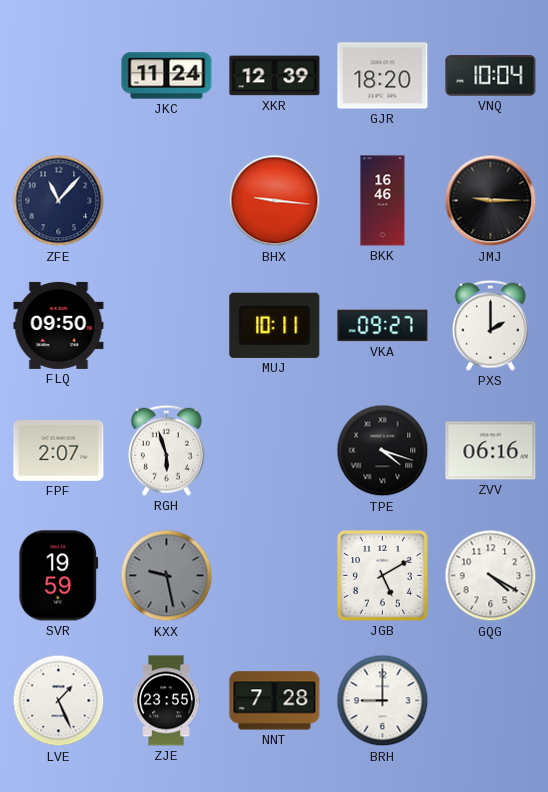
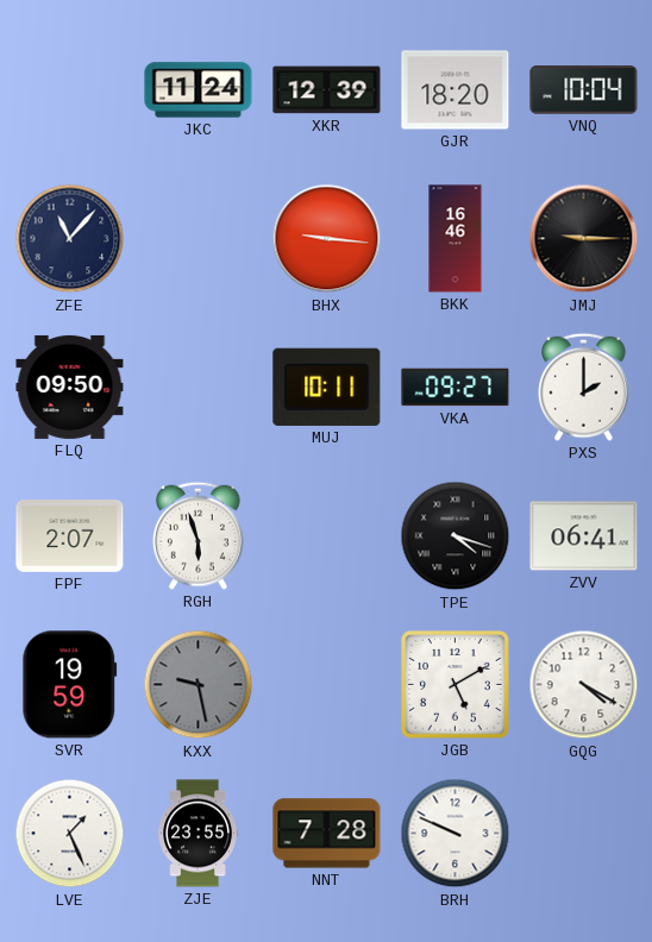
ZVV: 06:16 -> 06:41 (584, 536)
BRH: 9:00 -> 9:49 (456, 834)
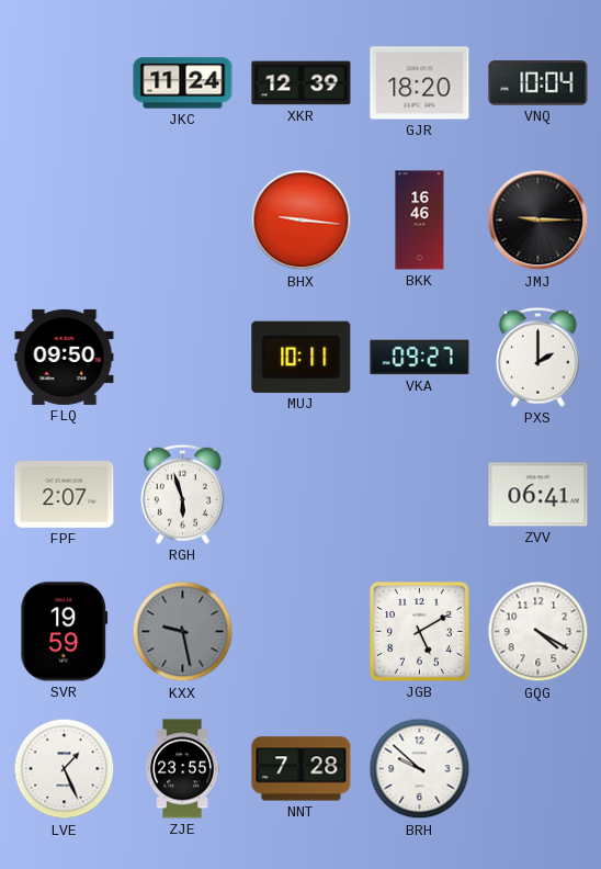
ZFE: 11:07 -> none (70, 239)
TPE: 4:18 -> none (456, 536)
BRH: 9:49 -> 9:52 (420, 769)
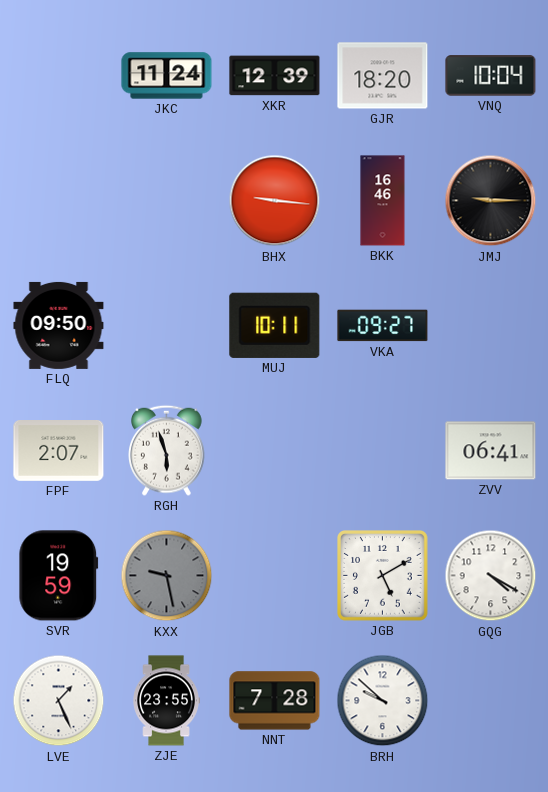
PXS: 2:00 -> none (538, 357)
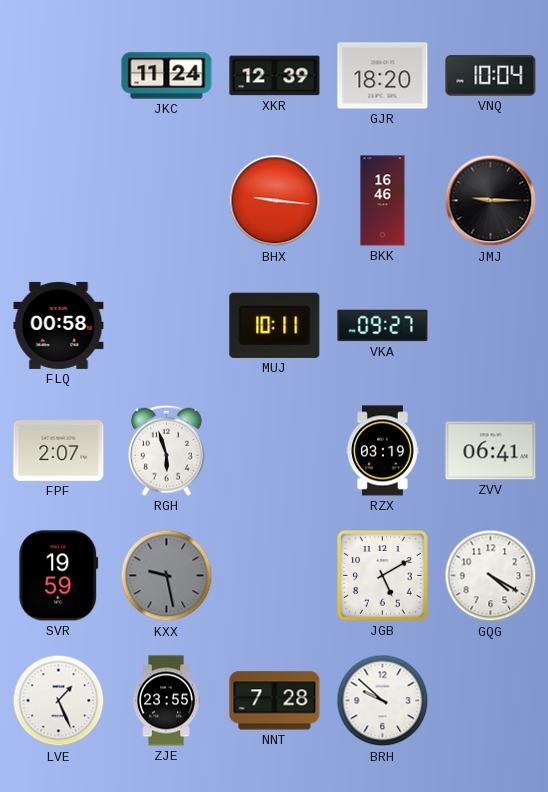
FLQ: 09:50 -> 00:58 (59, 325)
RZX: none -> 03:19 (383, 451)
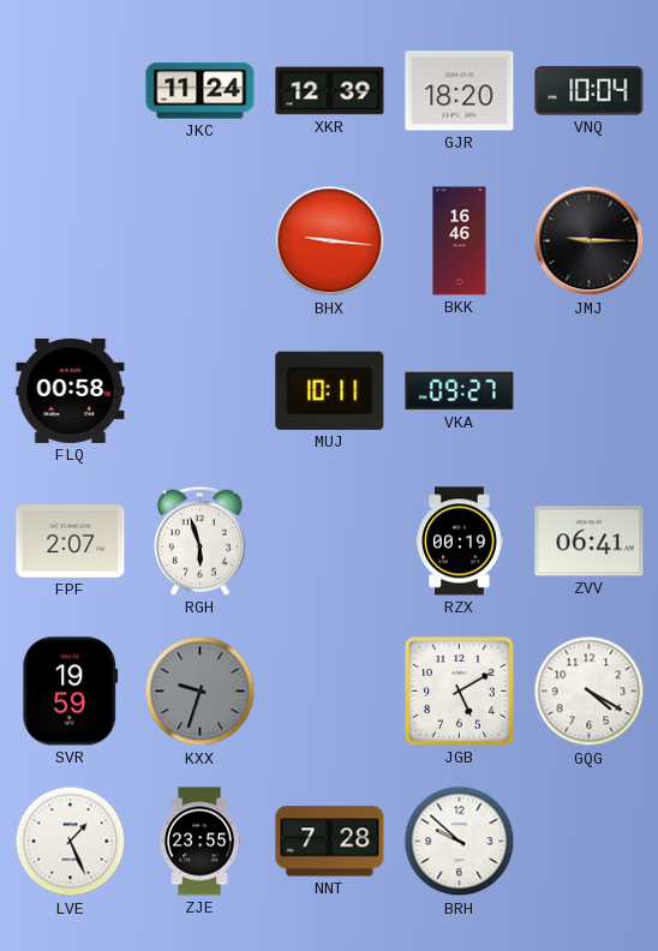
RZX: 03:19 -> 00:19 (460, 542)
KXX: 9:28 -> 9:33 (201, 692)
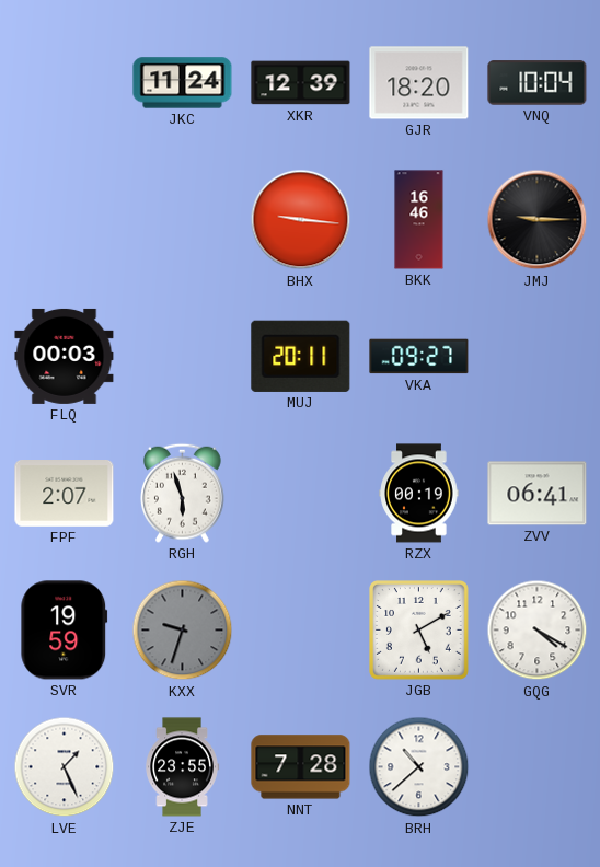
FLQ: 00:58 -> 00:03 (65, 356)
MUJ: 10:11 -> 20:11 (301, 356)
BRH: 9:52 -> 10:38 (419, 767)
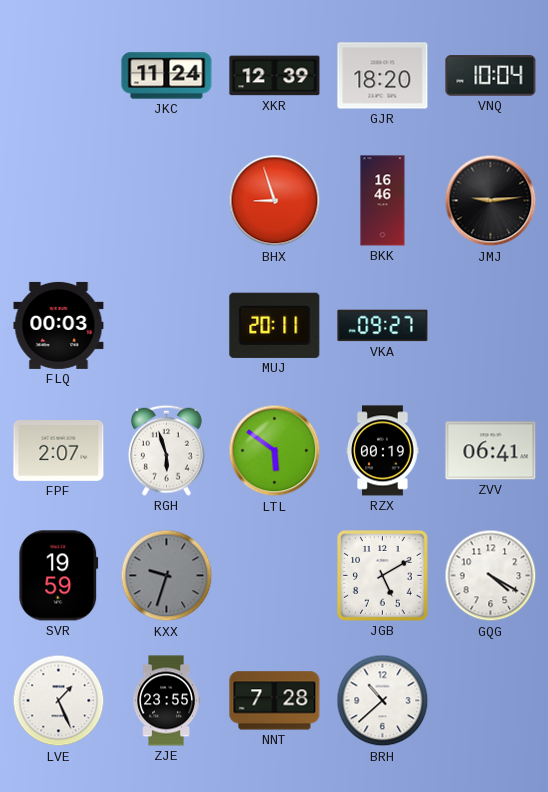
BHX: 9:16 -> 8:57 (275, 201)
JMJ: 9:15 -> 9:14 (491, 201)
LTL: none -> 5:51 (275, 451)
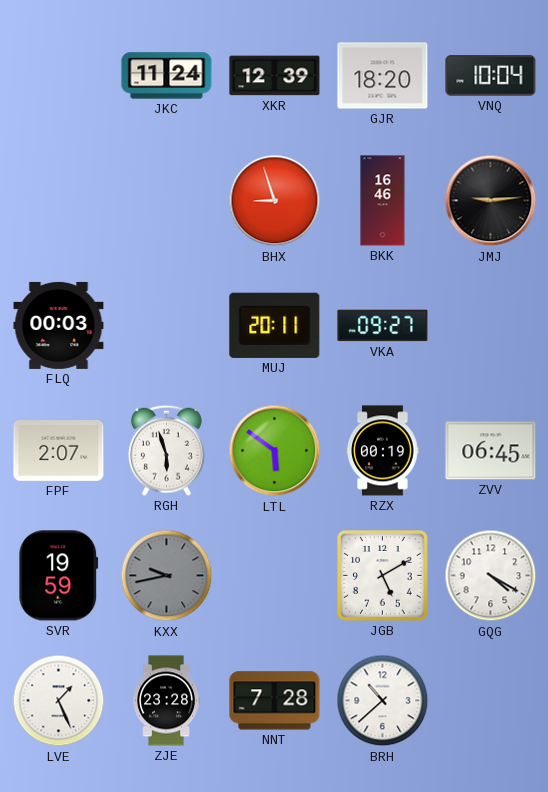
ZVV: 06:41 -> 06:45 (491, 451)
KXX: 9:33 -> 9:43 (167, 576)
ZJE: 23:55 -> 23:28 (166, 701)
